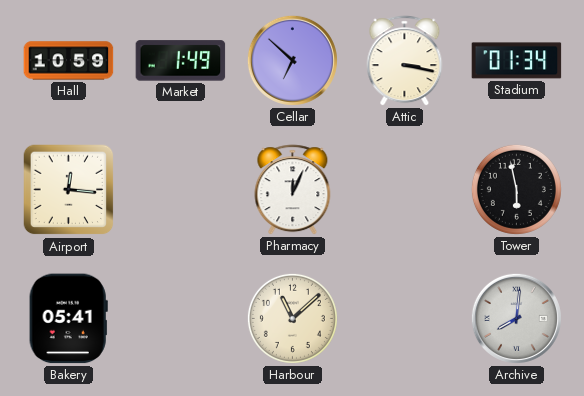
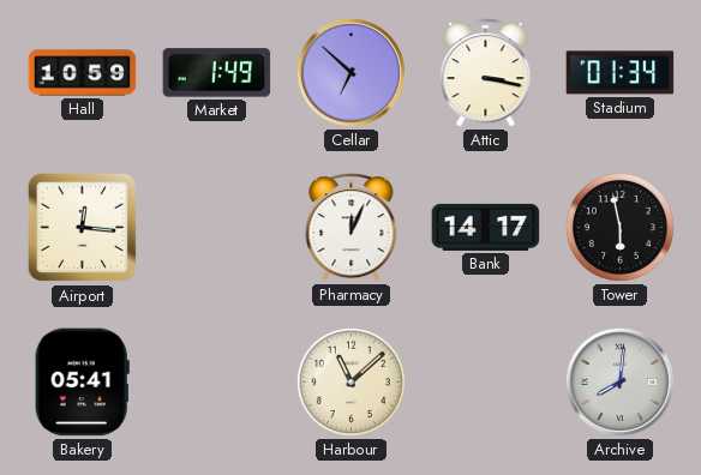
Bank: none -> 14:17 (486, 227)
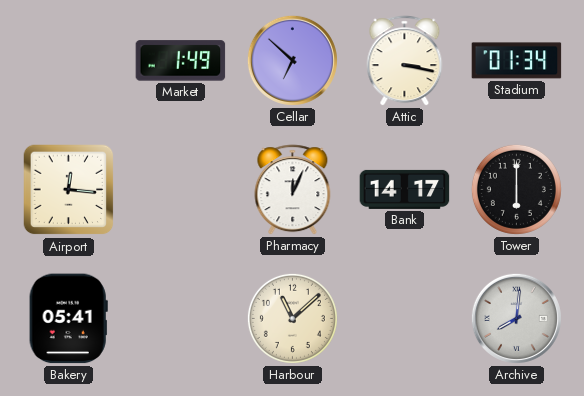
Hall: 10:59 -> none (83, 73)
Tower: 5:58 -> 6:00 (516, 189)
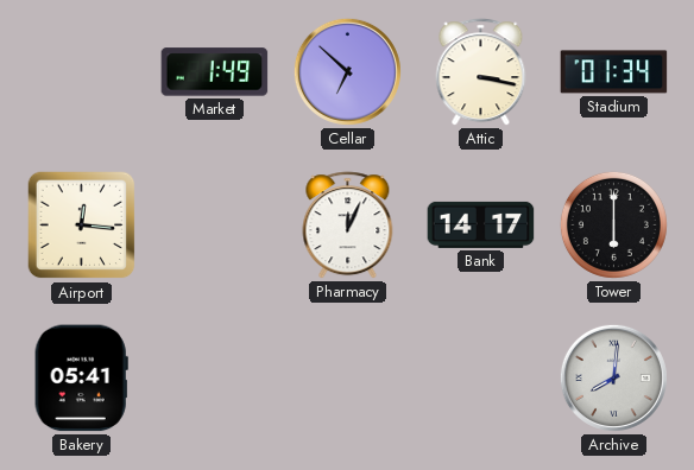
Harbour: 11:08 -> none (292, 318)
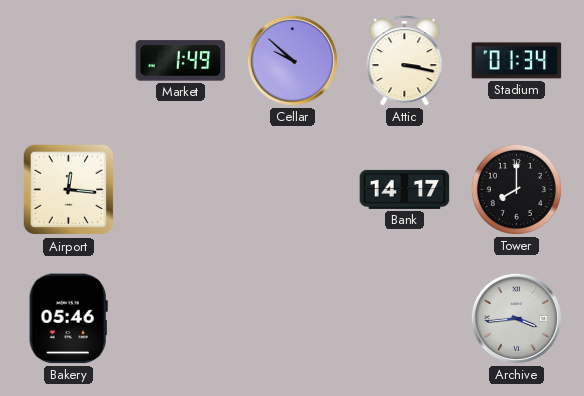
Cellar: 6:52 -> 9:52 (292, 60)
Pharmacy: 12:04 -> none (348, 226)
Tower: 6:00 -> 8:00 (516, 189)
Bakery: 05:41 -> 05:46 (68, 319)
Archive: 8:01 -> 3:44 (516, 318)
